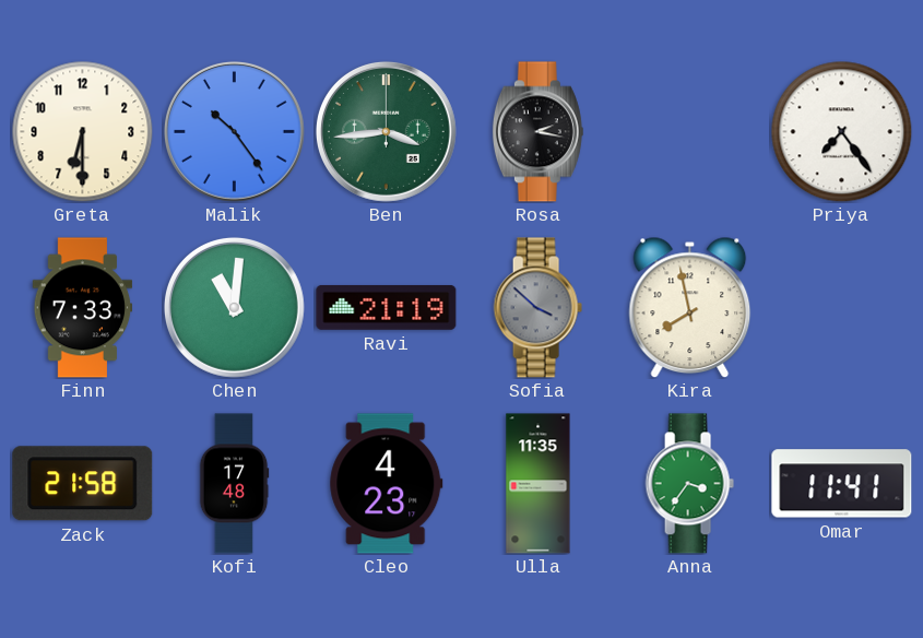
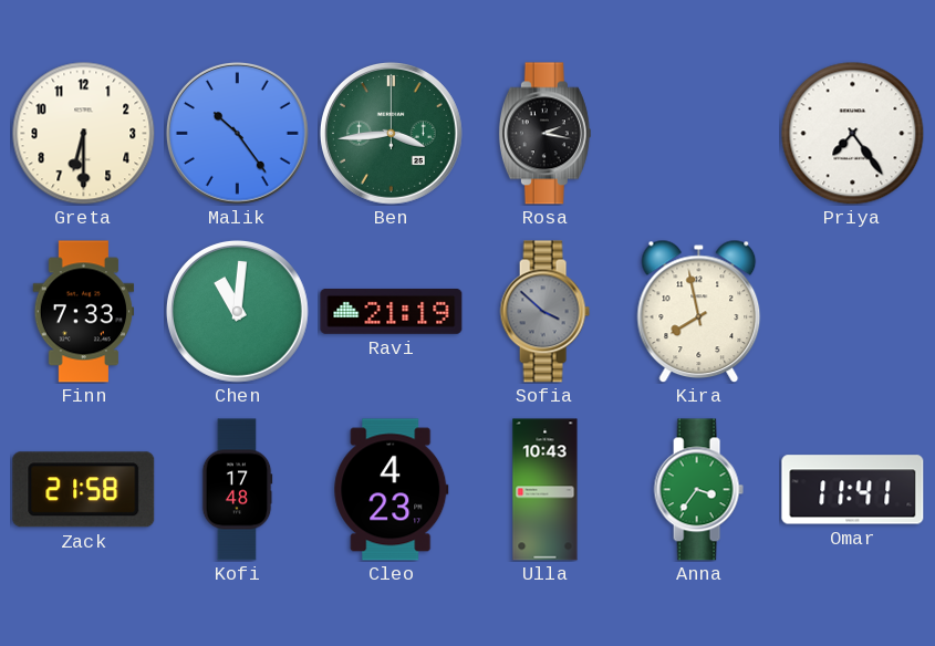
Ulla: 11:35 -> 10:43 (546, 490)
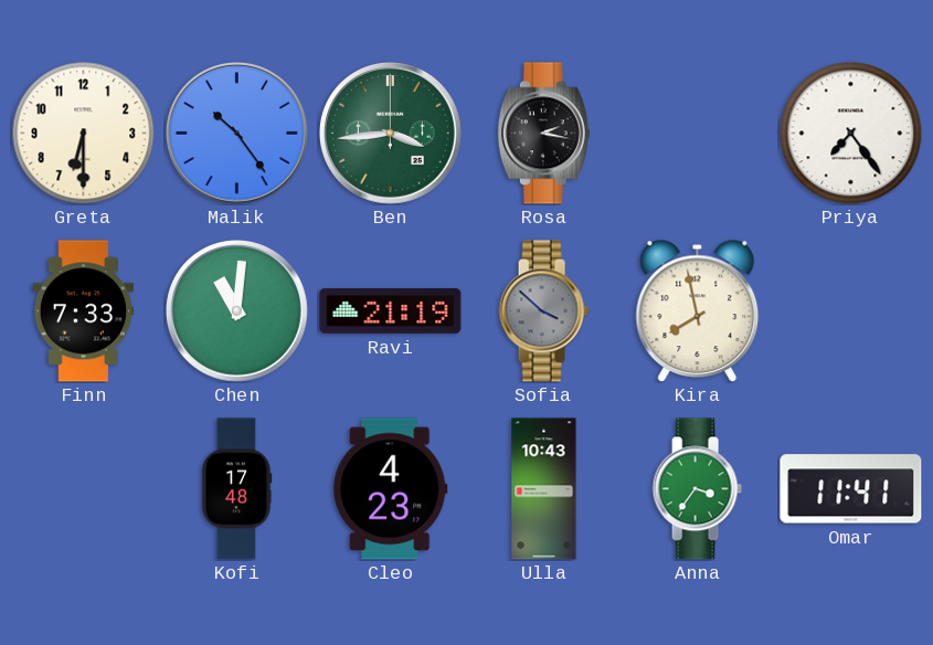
Zack: 21:58 -> none (84, 490)
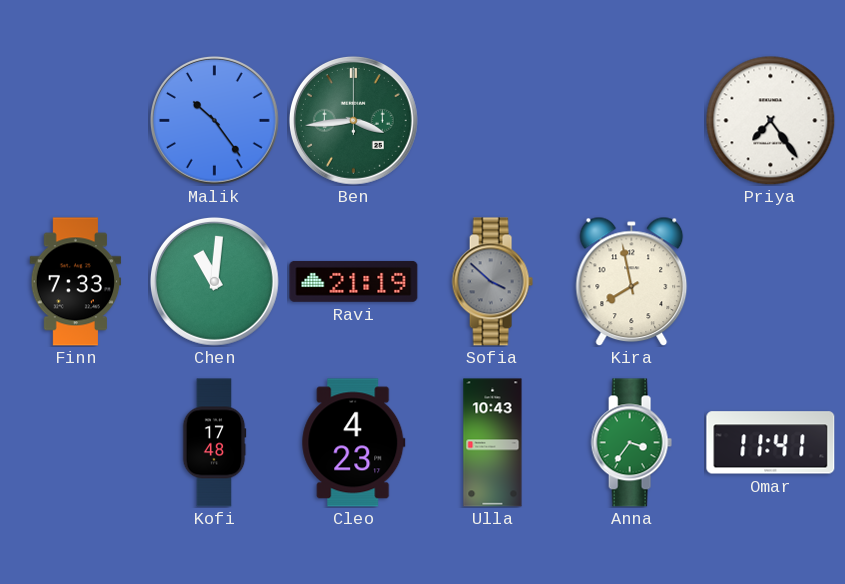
Greta: 6:30 -> none (83, 133)
Rosa: 2:17 -> none (543, 134)
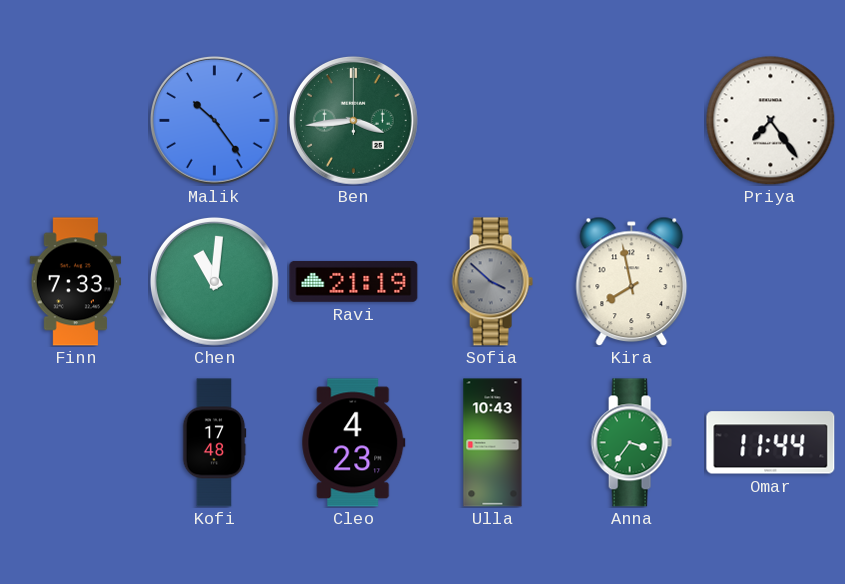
Omar: 11:41 -> 11:44 (771, 443)
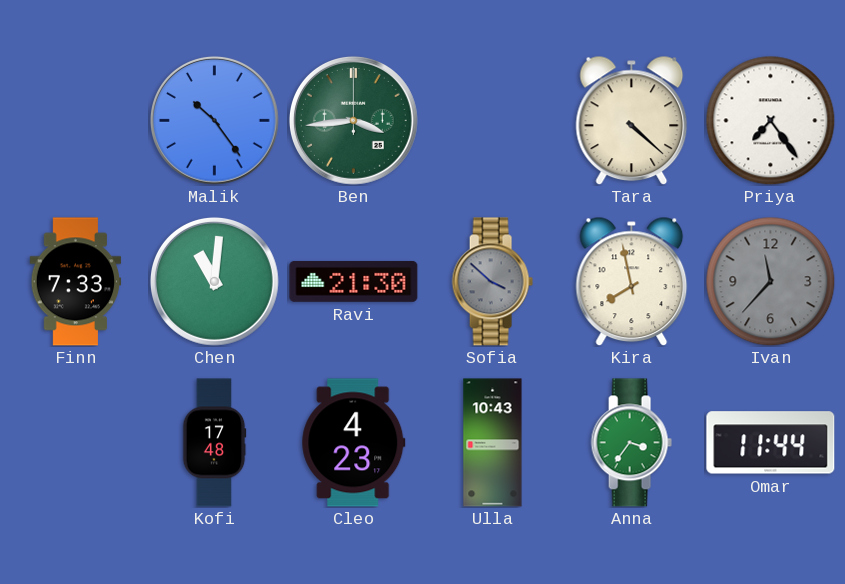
Tara: none -> 4:22 (632, 120)
Ravi: 21:19 -> 21:30 (354, 281)
Ivan: none -> 11:37 (770, 281)
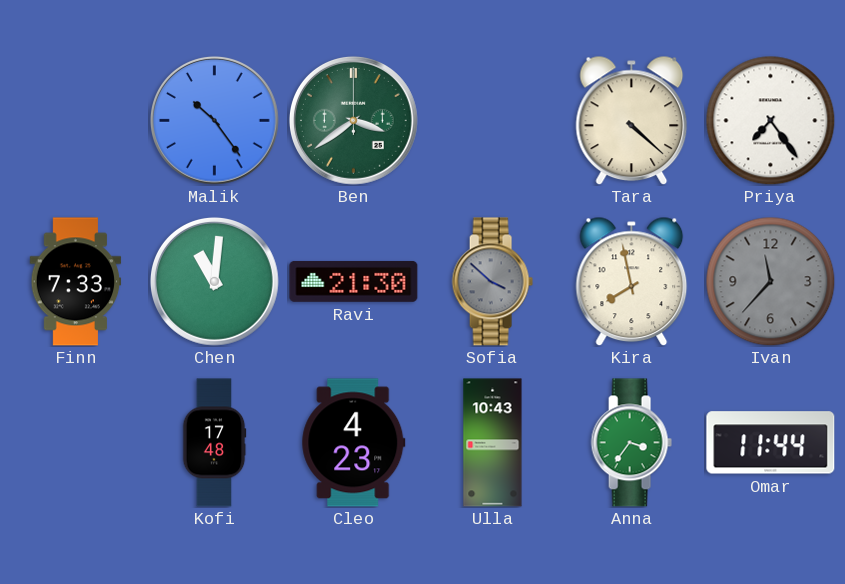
Ben: 3:44 -> 3:39 (353, 120)
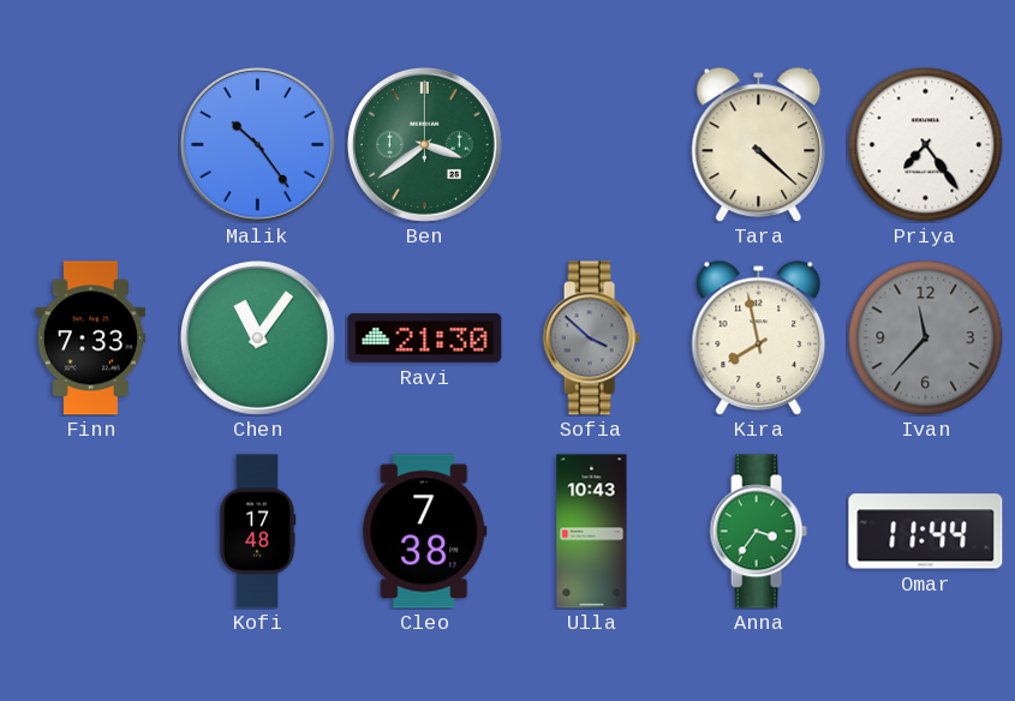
Chen: 11:01 -> 11:06 (257, 337)
Cleo: 4:23 -> 7:38 (425, 532)
